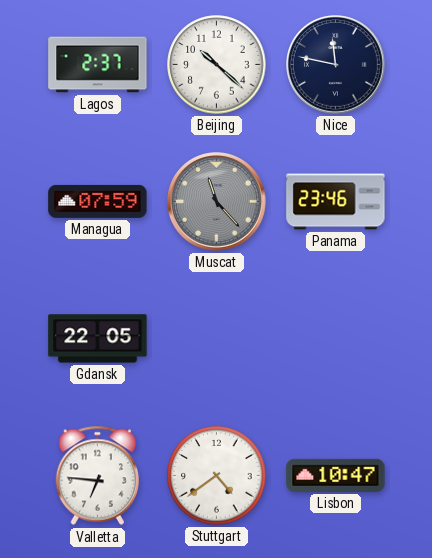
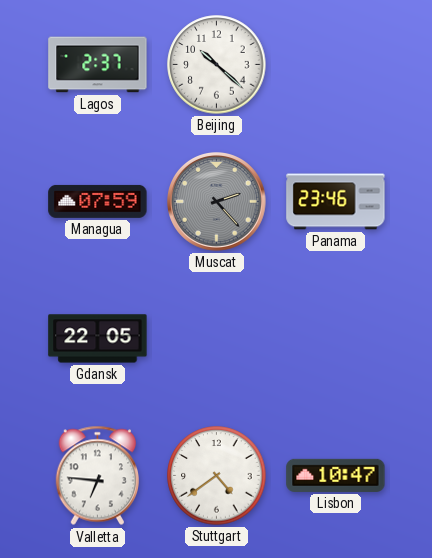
Nice: 11:47 -> none (336, 65)
Muscat: 11:23 -> 2:23 (217, 202)
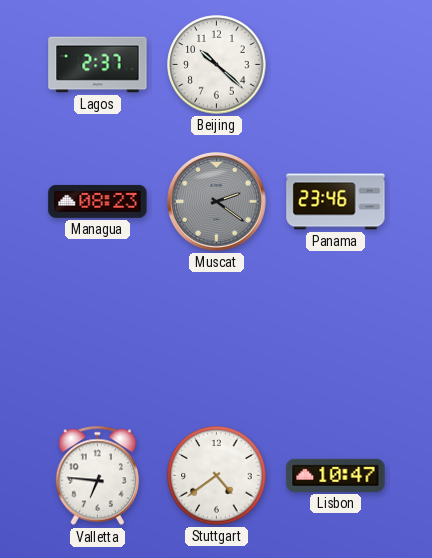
Managua: 07:59 -> 08:23 (98, 201)
Muscat: 2:23 -> 2:21 (217, 202)
Gdansk: 22:05 -> none (98, 339)
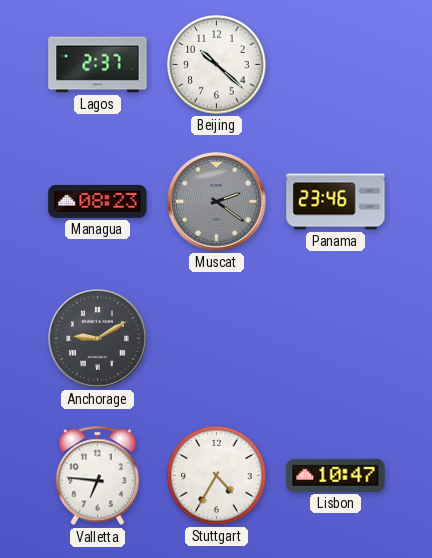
Anchorage: none -> 9:10 (98, 339)
Stuttgart: 4:39 -> 4:35 (217, 476)
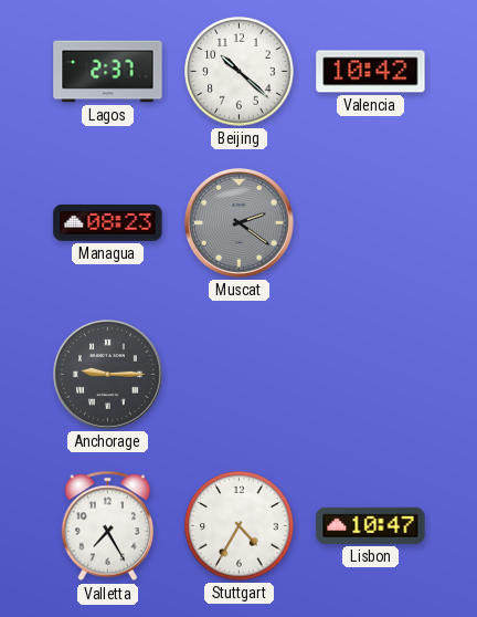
Valencia: none -> 10:42 (371, 72)
Panama: 23:46 -> none (336, 202)
Anchorage: 9:10 -> 9:15 (108, 375)
Valletta: 6:46 -> 7:25 (107, 526)
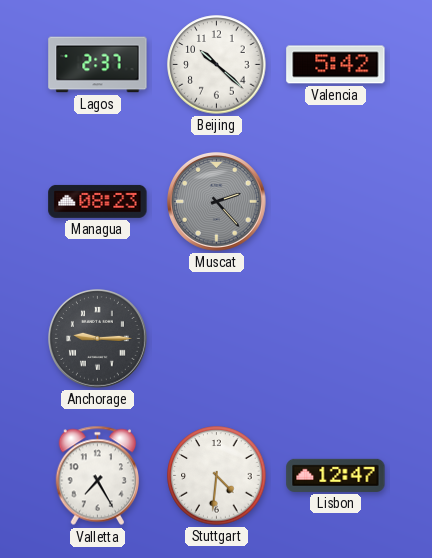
Valencia: 10:42 -> 5:42 (336, 65)
Muscat: 2:21 -> 2:23 (217, 202)
Stuttgart: 4:35 -> 4:31 (217, 476)
Lisbon: 10:47 -> 12:47 (336, 475)
